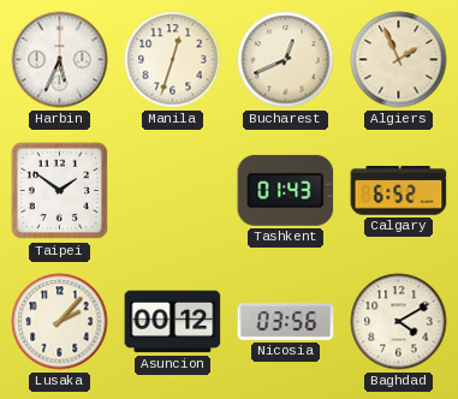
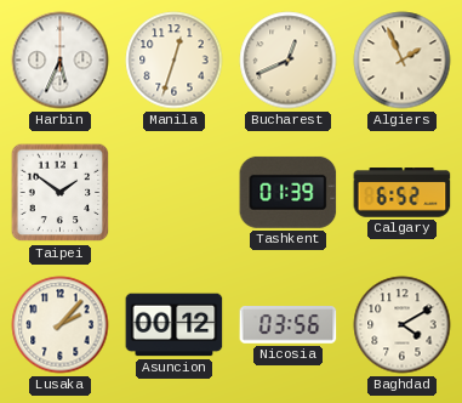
Tashkent: 01:43 -> 01:39 (289, 192)
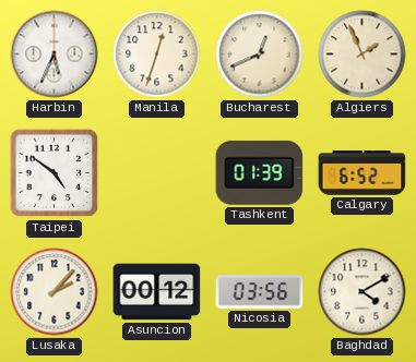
Taipei: 1:51 -> 4:51 (55, 173)
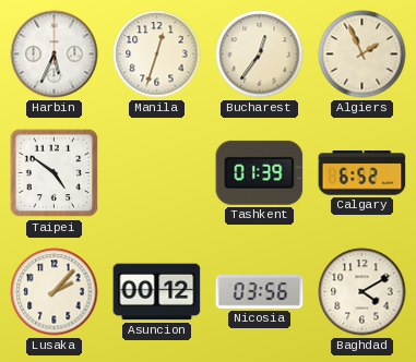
Bucharest: 12:41 -> 12:36 (260, 55)
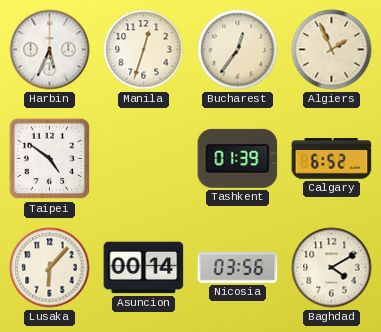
Lusaka: 2:07 -> 6:07 (50, 268)
Asuncion: 00:12 -> 00:14 (144, 268)
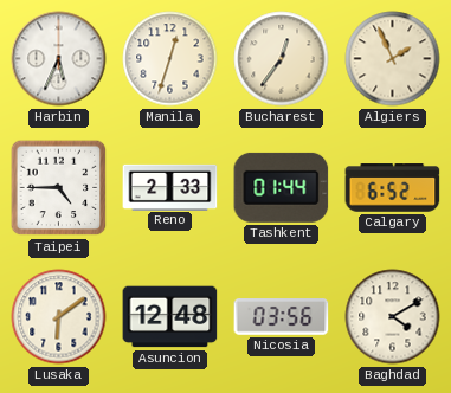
Taipei: 4:51 -> 4:45 (59, 188)
Reno: none -> 2:33 (170, 187)
Tashkent: 01:39 -> 01:44 (282, 187)
Lusaka: 6:07 -> 6:09 (59, 317)
Asuncion: 00:14 -> 12:48 (170, 317)
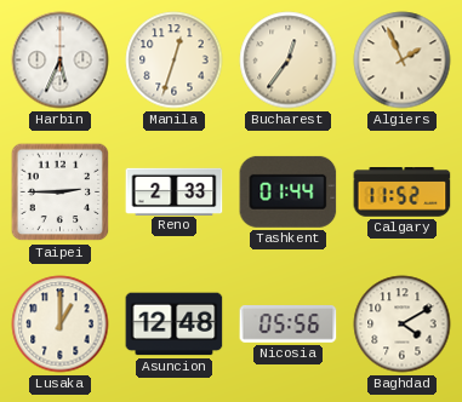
Taipei: 4:45 -> 2:45 (61, 193)
Calgary: 6:52 -> 11:52 (403, 193)
Lusaka: 6:09 -> 1:00 (61, 325)
Nicosia: 03:56 -> 05:56 (289, 325)
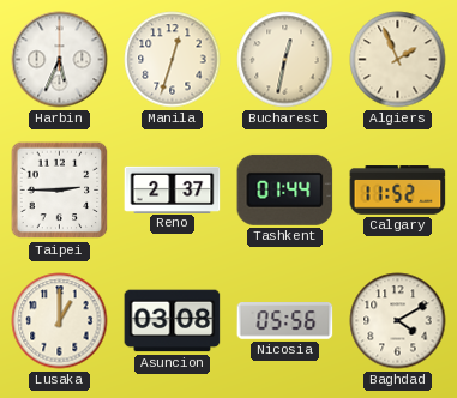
Bucharest: 12:36 -> 12:32 (285, 60)
Reno: 2:33 -> 2:37 (173, 189)
Asuncion: 12:48 -> 03:08 (173, 321)
